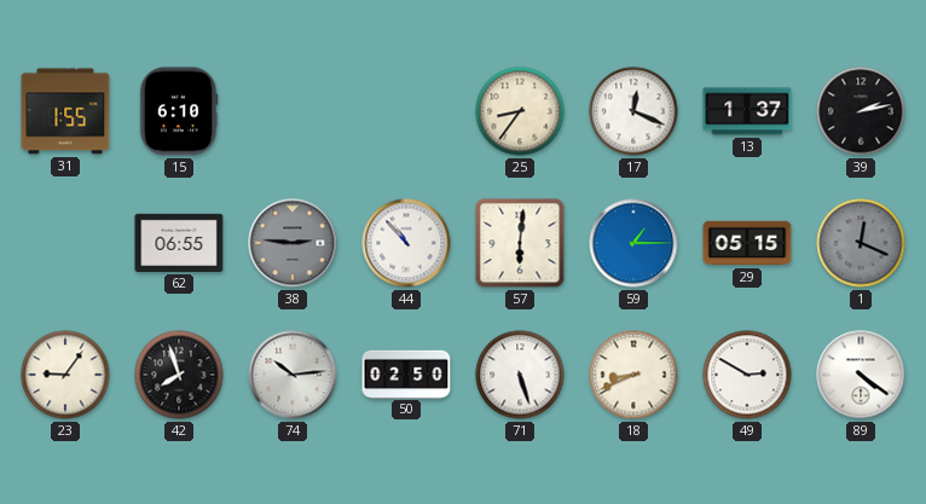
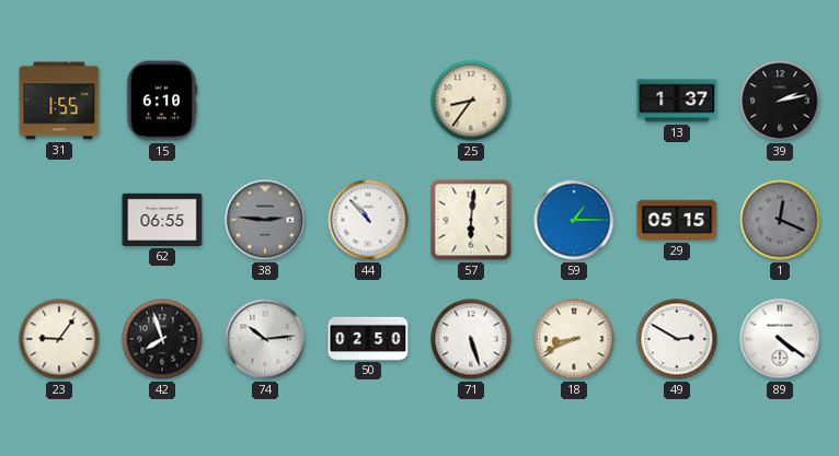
17: 12:19 -> none (633, 111)
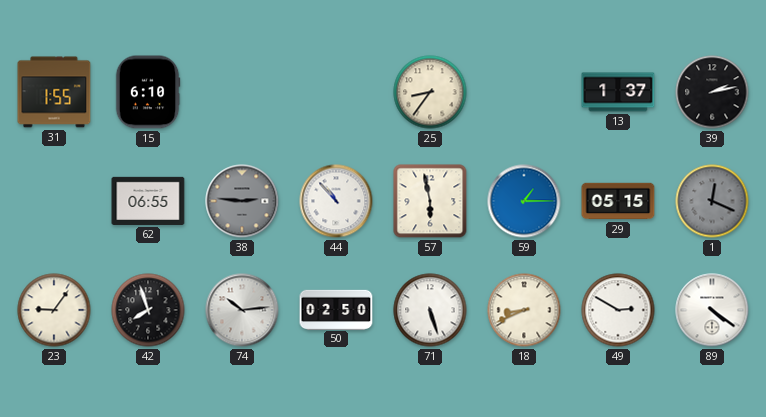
57: 6:01 -> 5:58 (430, 201)
